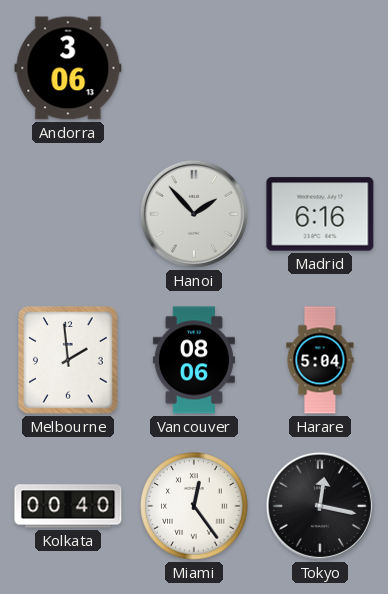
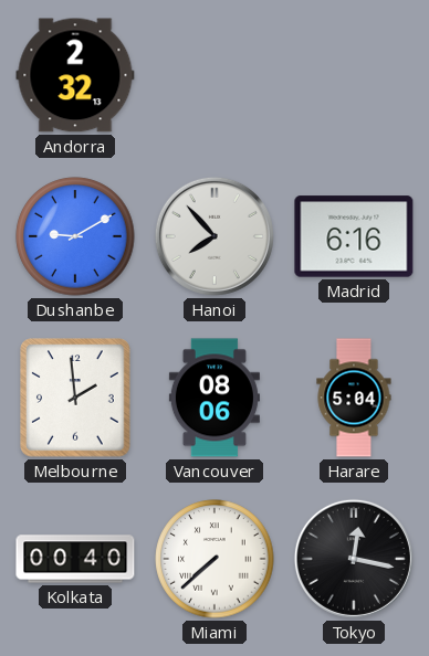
Andorra: 3:06 -> 2:32 (75, 75)
Dushanbe: none -> 9:10 (75, 236)
Hanoi: 1:53 -> 7:53 (214, 236)
Miami: 12:24 -> 7:38 (214, 559)
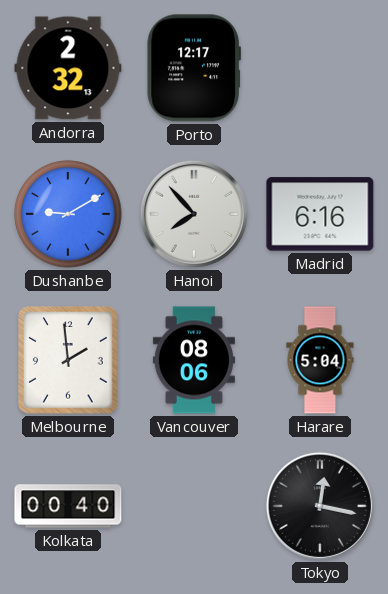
Porto: none -> 12:17 (194, 68)
Miami: 7:38 -> none (214, 559)
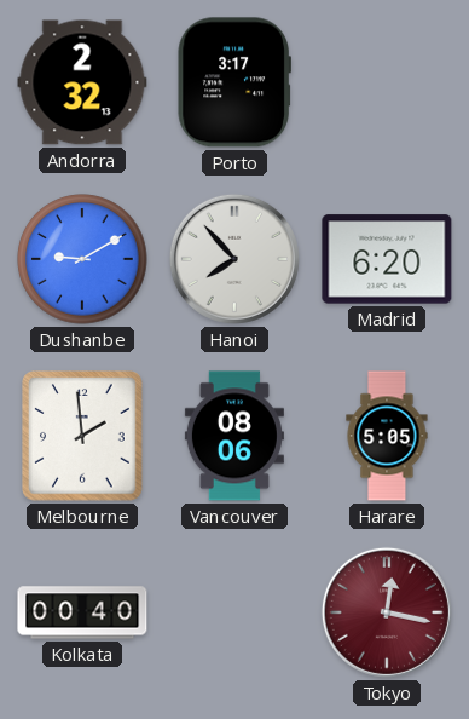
Porto: 12:17 -> 3:17 (234, 82)
Madrid: 6:16 -> 6:20 (387, 259)
Harare: 5:04 -> 5:05 (387, 436)
Tokyo dial: black -> burgundy (387, 612)
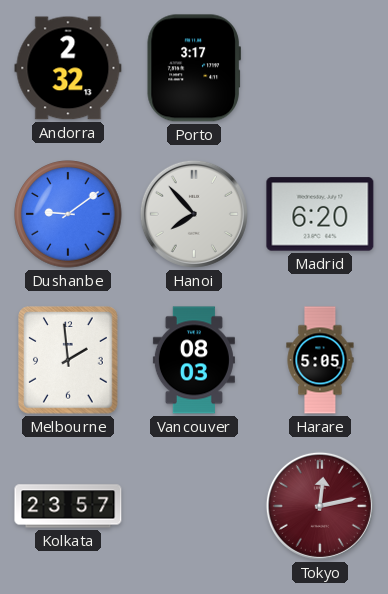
Dushanbe: 9:10 -> 9:09 (68, 214)
Vancouver: 08:06 -> 08:03 (194, 360)
Kolkata: 00:40 -> 23:57 (68, 506)
Tokyo: 12:17 -> 12:13 (320, 506)
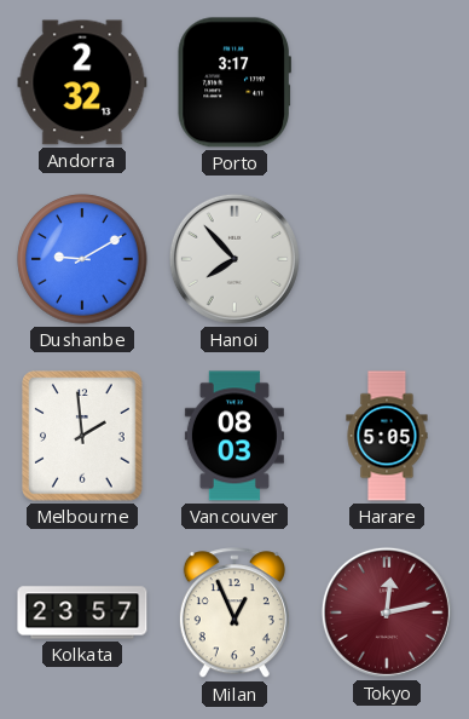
Dushanbe: 9:09 -> 9:10 (82, 259)
Madrid: 6:20 -> none (320, 214)
Milan: none -> 12:56 (234, 614)
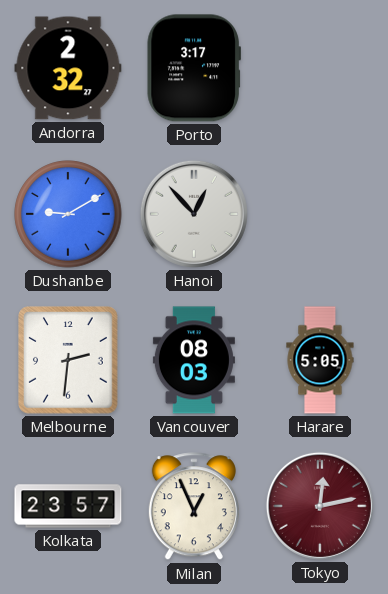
Andorra: 2:32:13 -> 2:32:27 (68, 68)
Hanoi: 7:53 -> 12:53 (194, 214)
Melbourne: 1:59 -> 2:31 (68, 360)
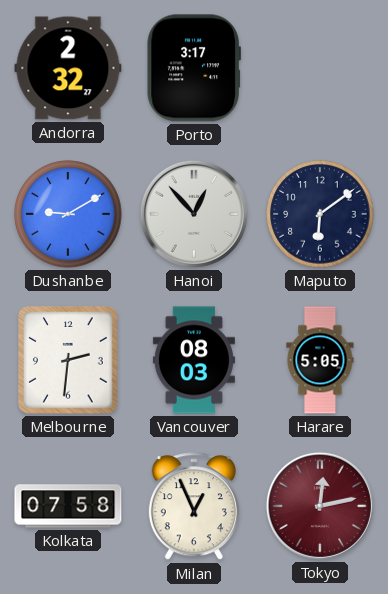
Maputo: none -> 6:09 (320, 214)
Kolkata: 23:57 -> 07:58 (68, 506)
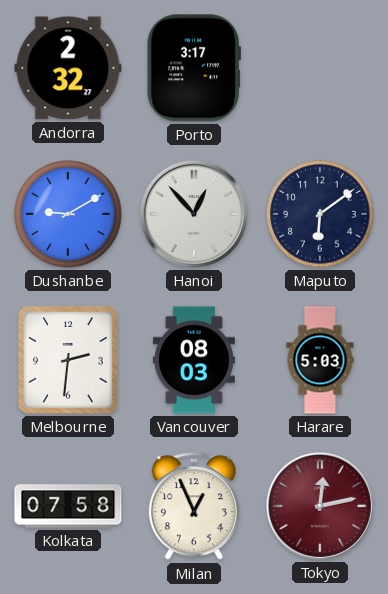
Harare: 5:05 -> 5:03 (320, 360)
